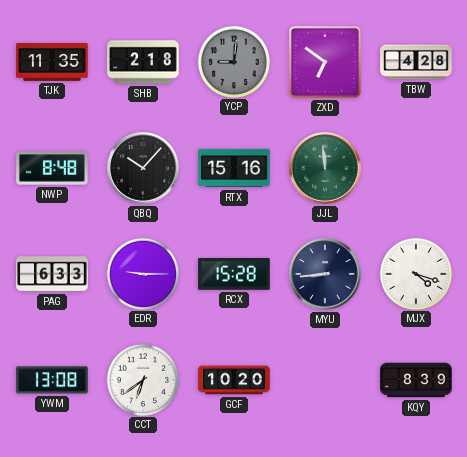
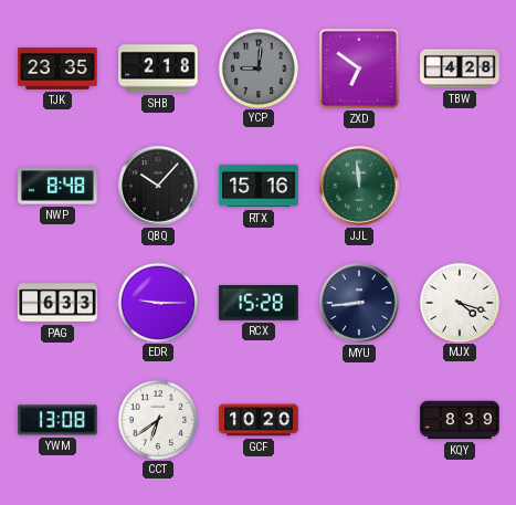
TJK: 11:35 -> 23:35 (57, 69)
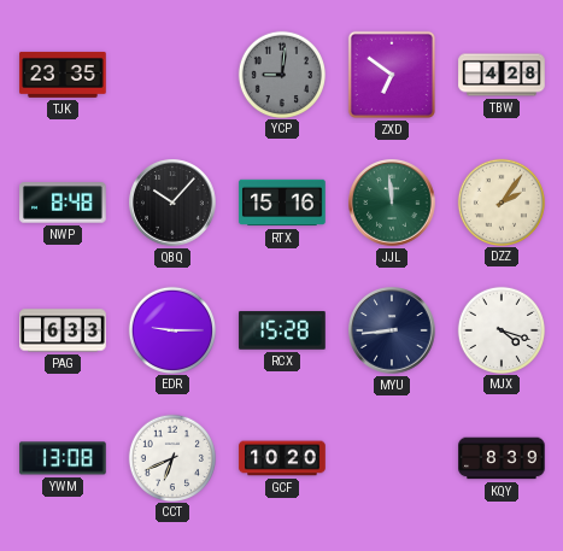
SHB: 2:18 -> none (158, 69)
DZZ: none -> 2:06 (500, 201)
CCT: 6:39 -> 6:41 (171, 457)
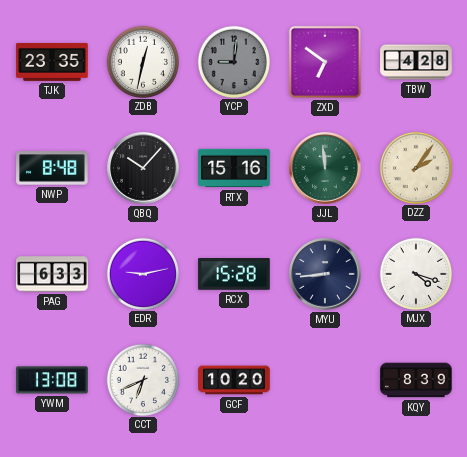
ZDB: none -> 12:32 (142, 61)
EDR: 9:15 -> 9:13 (142, 273)
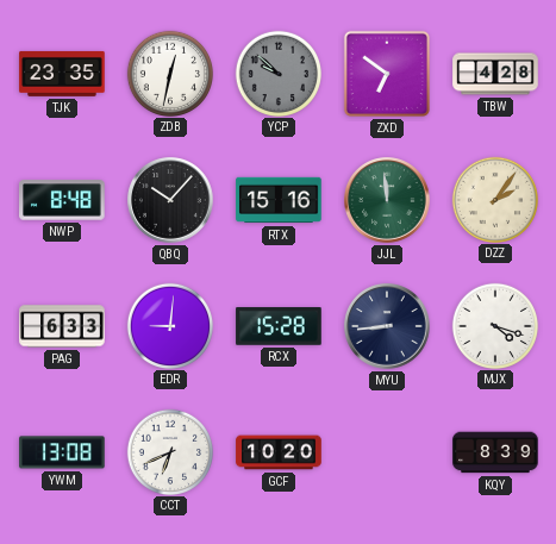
YCP: 9:01 -> 9:52 (277, 73)
EDR: 9:13 -> 9:01 (169, 325)
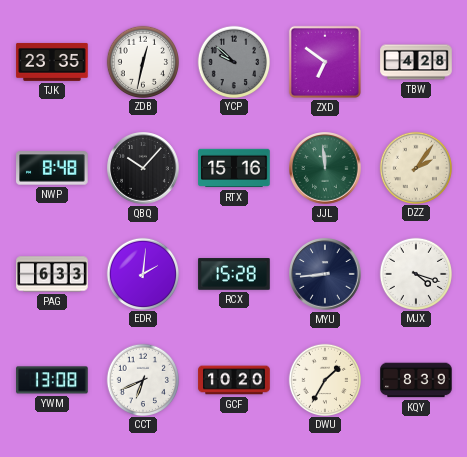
EDR: 9:01 -> 2:01 (142, 273)
DWU: none -> 1:35 (324, 379)
